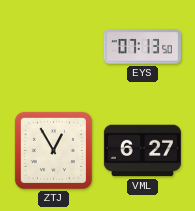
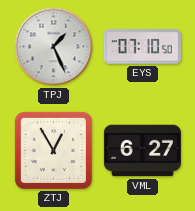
TPJ: none -> 1:26 (54, 47)
EYS: 07:13 -> 07:10 (142, 47)
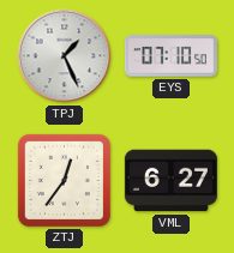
ZTJ: 12:55 -> 12:36 (64, 180)
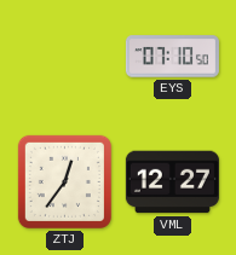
TPJ: 1:26 -> none (65, 56)
VML: 6:27 -> 12:27 (172, 182)
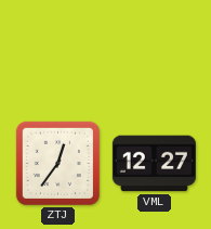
EYS: 07:10 -> none (172, 57)
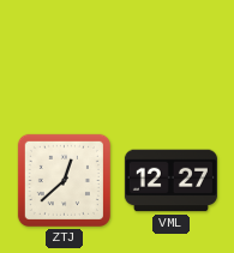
ZTJ: 12:36 -> 12:38 (64, 180)
